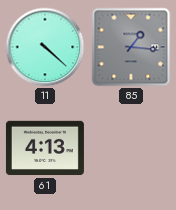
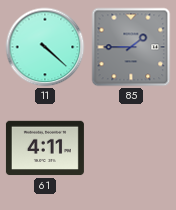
85: 1:16 -> 1:45 (131, 47)
61: 4:13 -> 4:11 (45, 148)
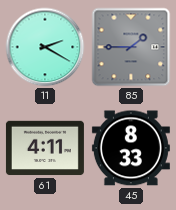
11: 4:22 -> 2:20 (45, 47)
45: none -> 8:33 (131, 148)
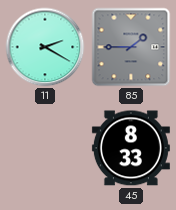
61: 4:11 -> none (45, 148)
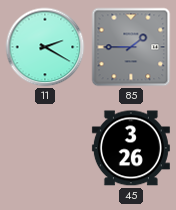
45: 8:33 -> 3:26 (131, 148)
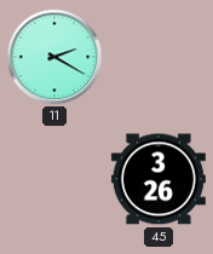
85: 1:45 -> none (131, 47)
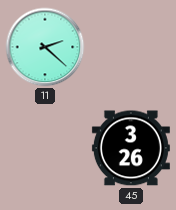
11: 2:20 -> 2:22 (45, 47)
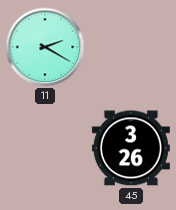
11: 2:22 -> 2:20 (45, 47)
